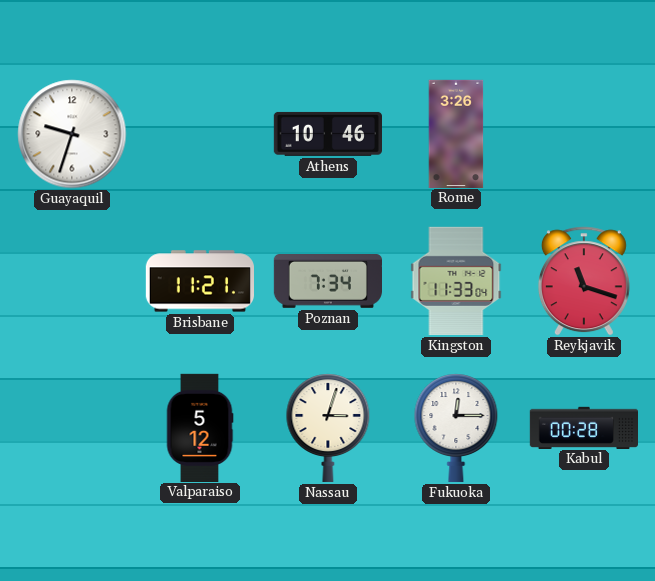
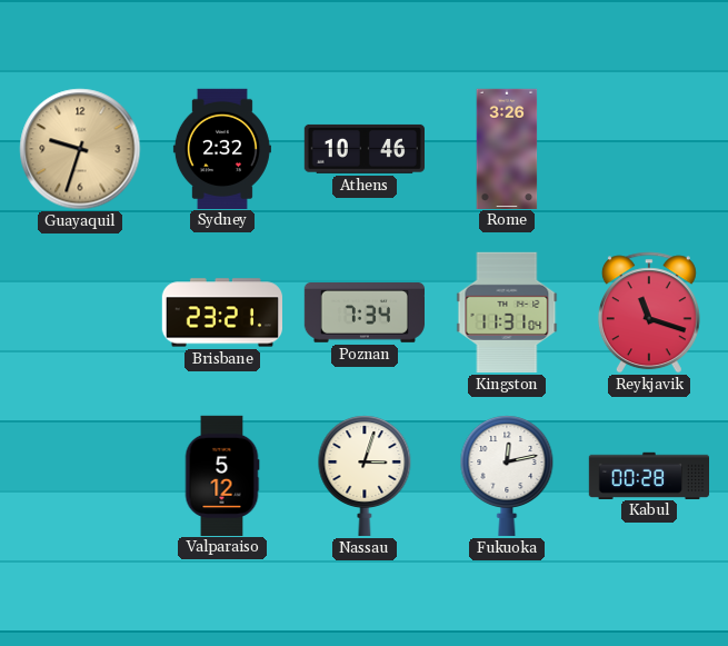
Guayaquil dial: white -> champagne (80, 149)
Sydney: none -> 2:32 (222, 148)
Brisbane: 11:21 -> 23:21 (221, 312)
Kingston: 11:33 -> 11:31 (507, 312)
Fukuoka: 12:15 -> 12:13 (507, 476)
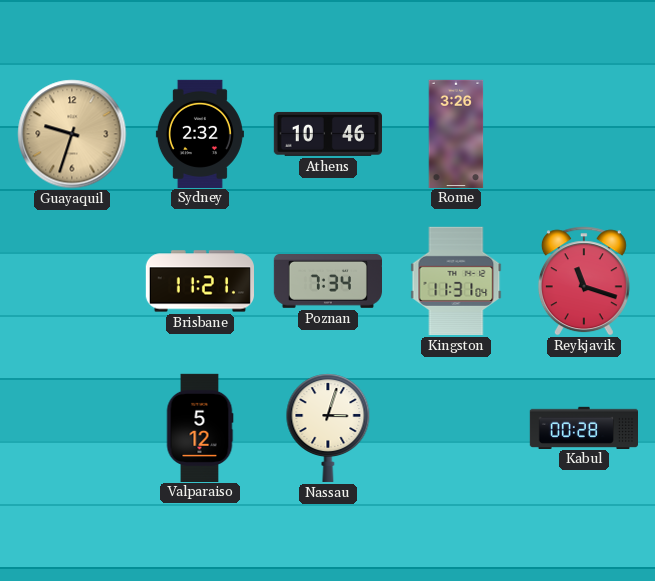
Brisbane: 23:21 -> 11:21 (199, 281)
Fukuoka: 12:13 -> none (507, 476)
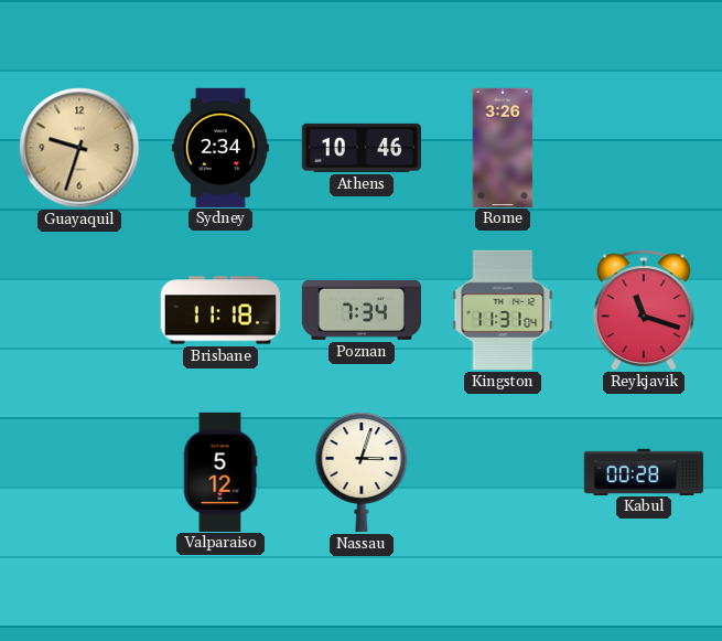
Sydney: 2:32 -> 2:34 (220, 147)
Brisbane: 11:21 -> 11:18 (219, 310)
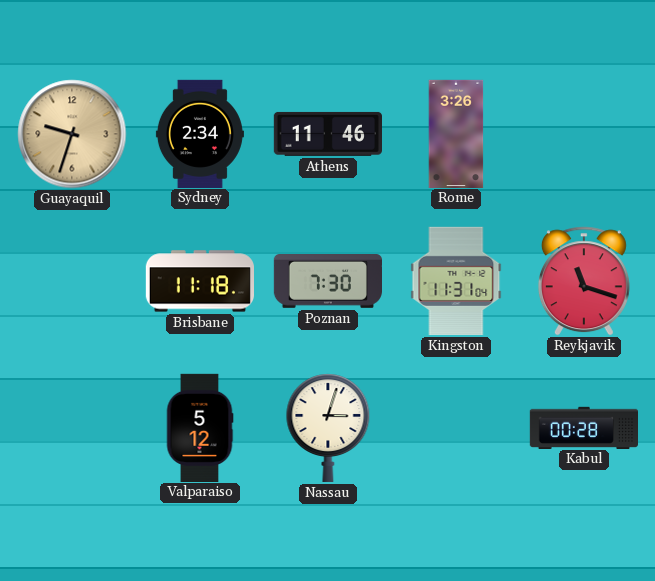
Athens: 10:46 -> 11:46 (327, 134)
Poznan: 7:34 -> 7:30 (327, 282)
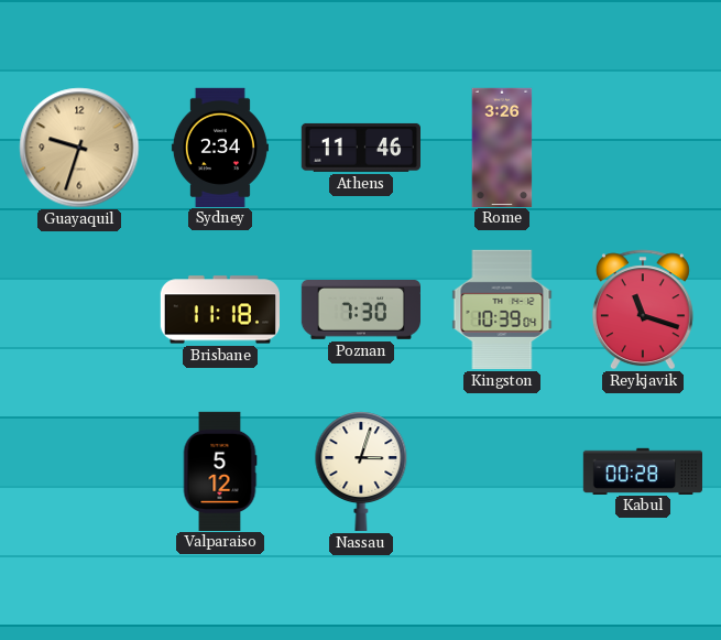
Kingston: 11:31 -> 10:39 (502, 310)
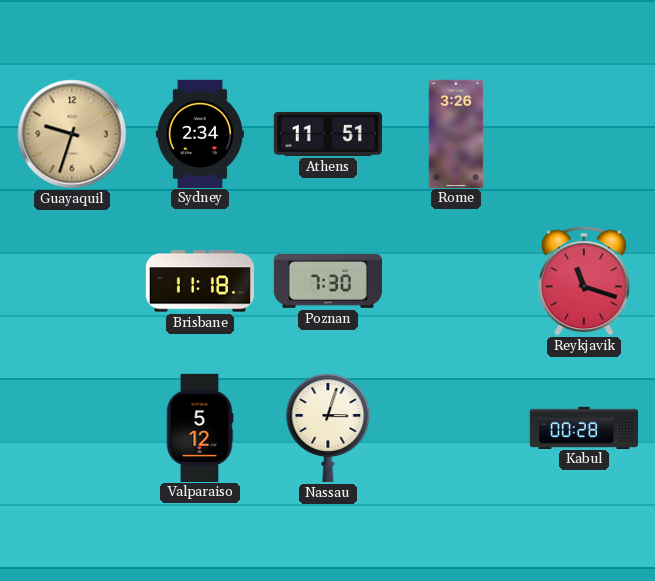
Athens: 11:46 -> 11:51 (327, 134)
Kingston: 10:39 -> none (502, 310)
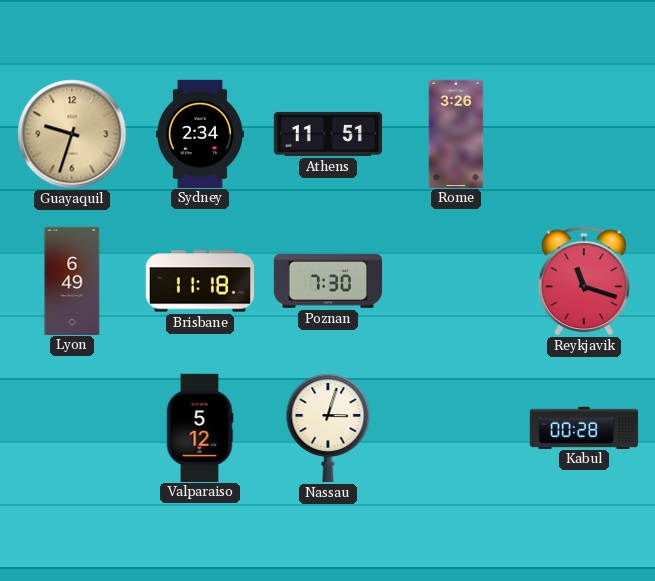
Lyon: none -> 6:49 (72, 280)
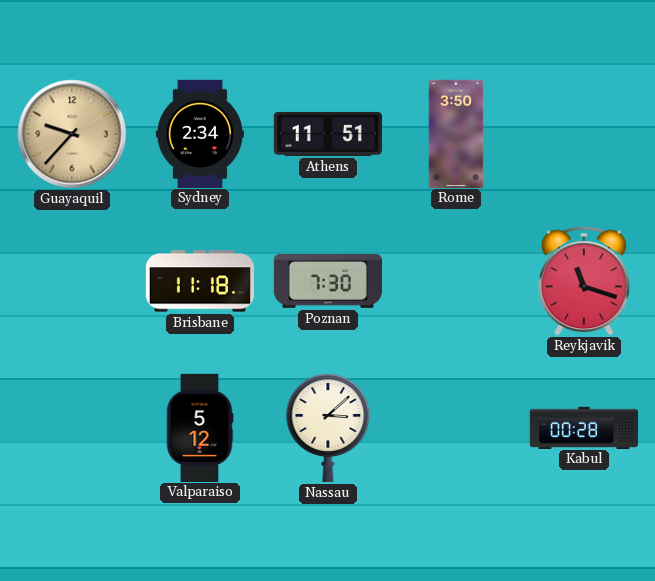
Guayaquil: 9:33 -> 9:37 (72, 134)
Rome: 3:26 -> 3:50 (456, 133)
Lyon: 6:49 -> none (72, 280)
Nassau: 3:03 -> 3:08 (328, 428)
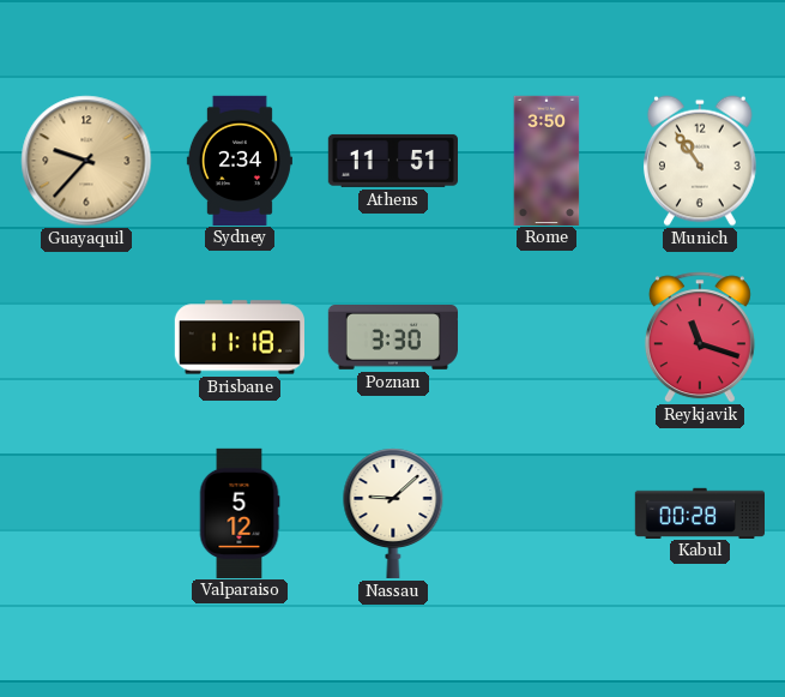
Munich: none -> 10:54 (700, 161)
Poznan: 7:30 -> 3:30 (392, 338)
Nassau: 3:08 -> 9:08 (393, 513)
